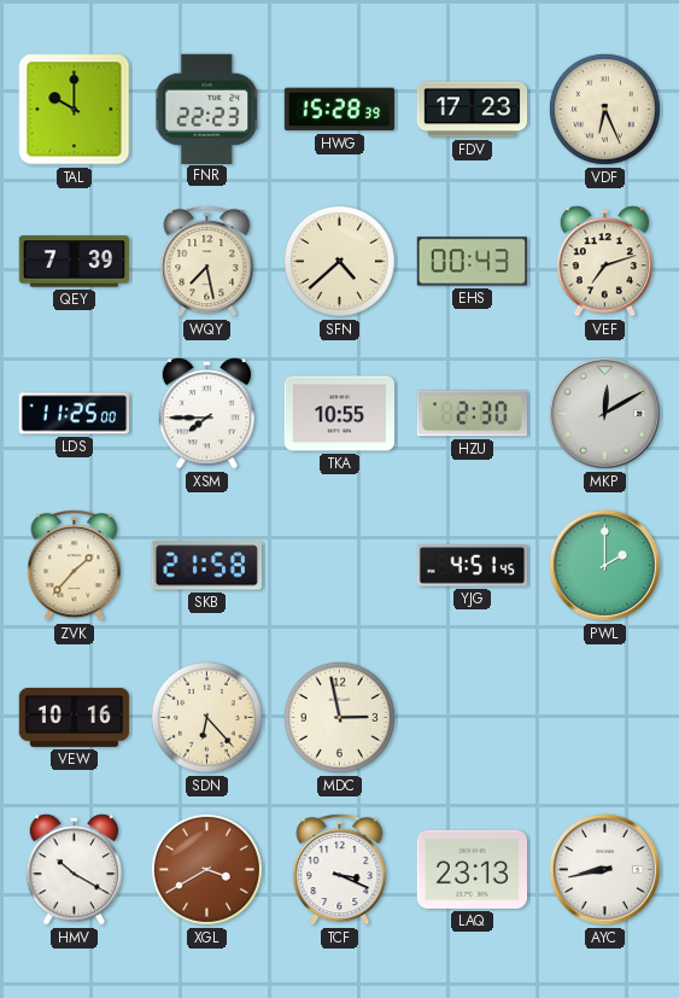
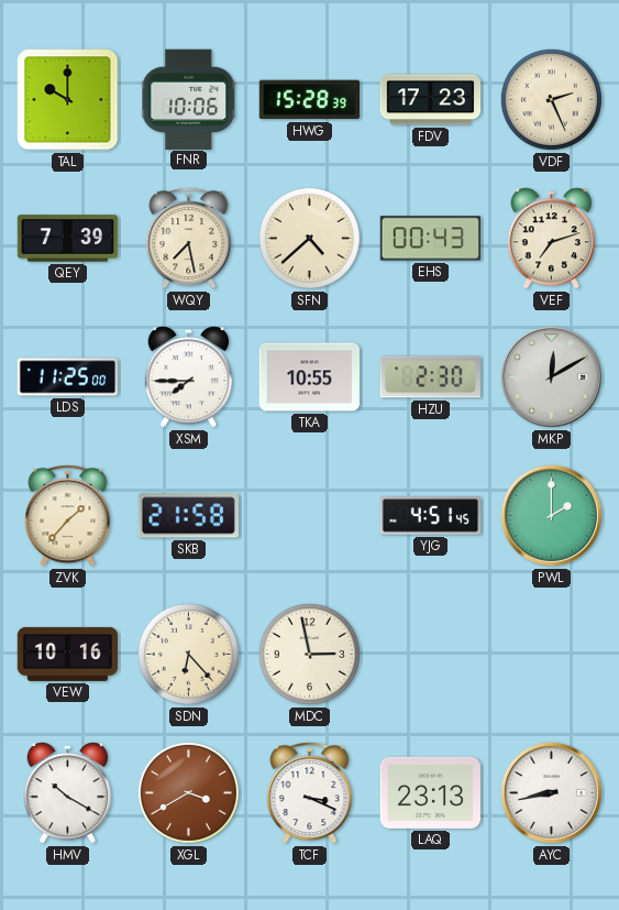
FNR: 22:23 -> 10:06 (189, 99)
VDF: 6:26 -> 2:26 (551, 99)
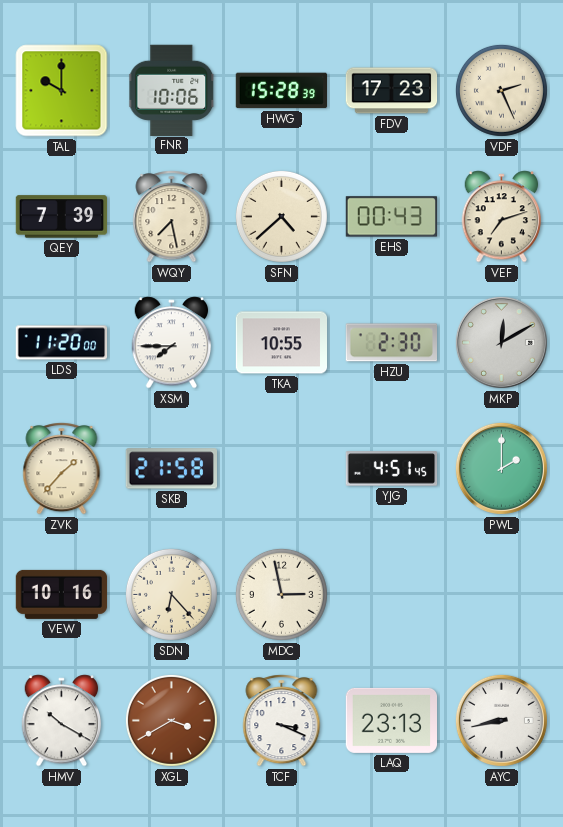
LDS: 11:25 -> 11:20 (62, 343)
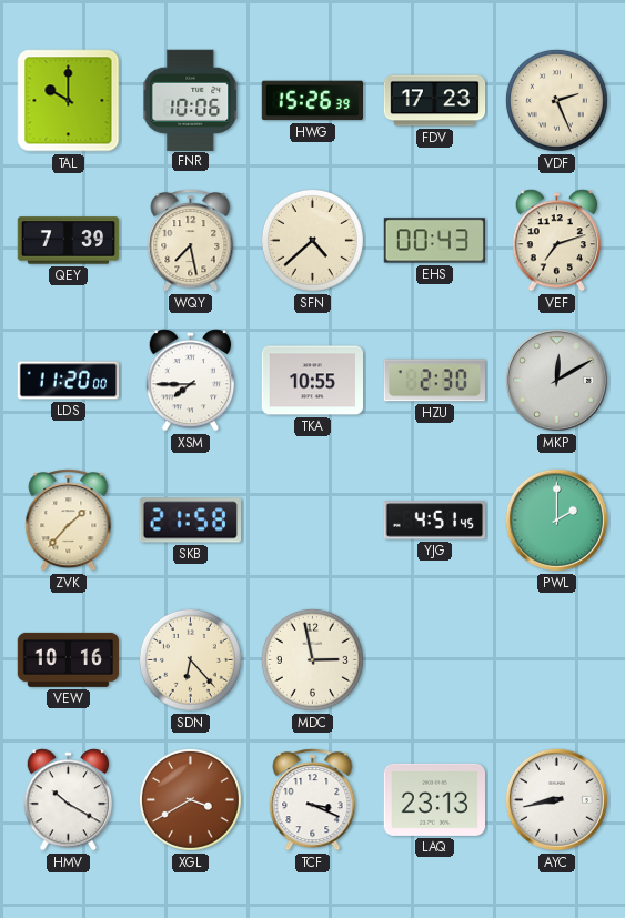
HWG: 15:28 -> 15:26 (313, 101)
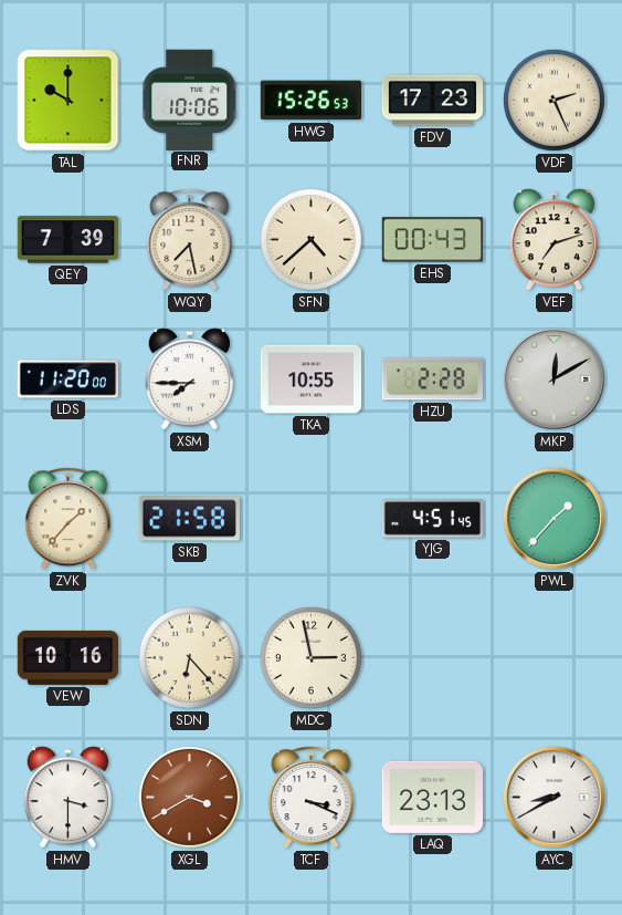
HWG: 15:26:39 -> 15:26:53 (312, 101)
HZU: 2:30 -> 2:28 (432, 379)
PWL: 2:00 -> 1:37 (554, 518)
HMV: 10:20 -> 3:30 (68, 798)
AYC: 8:43 -> 8:40 (554, 797)
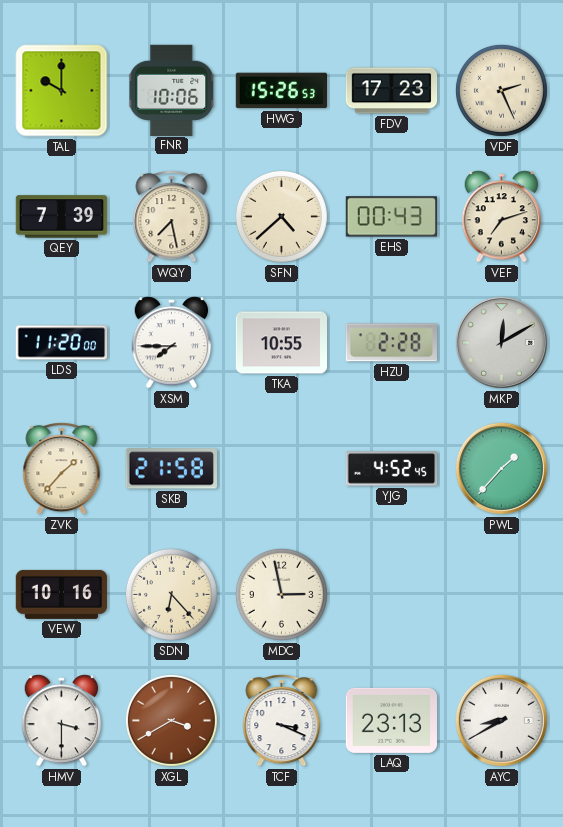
YJG: 4:51 -> 4:52 (392, 469)
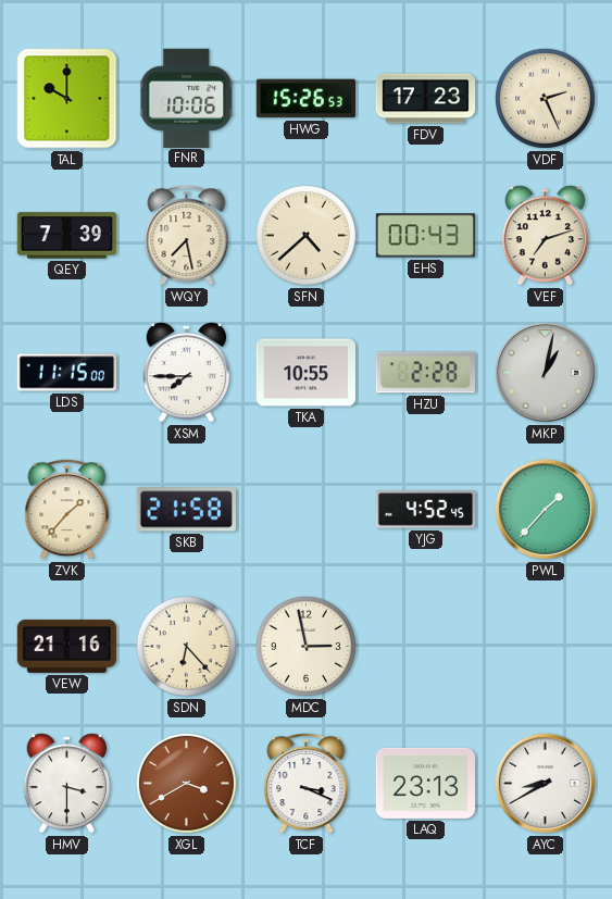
LDS: 11:20 -> 11:15 (67, 373)
MKP: 12:10 -> 1:02 (545, 372)
VEW: 10:16 -> 21:16 (67, 646)
